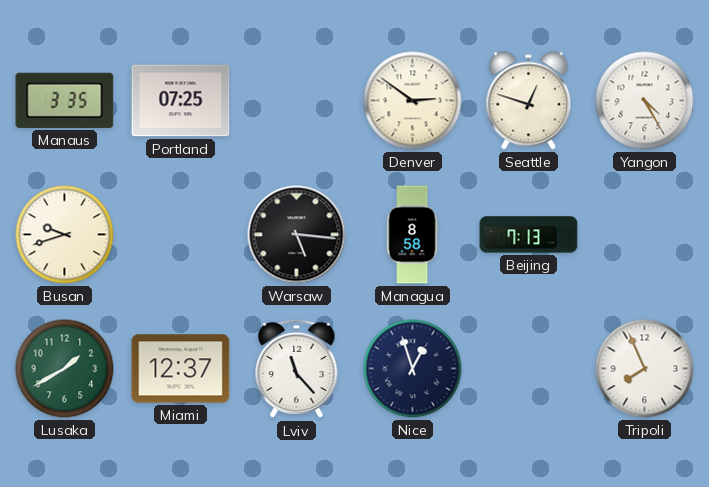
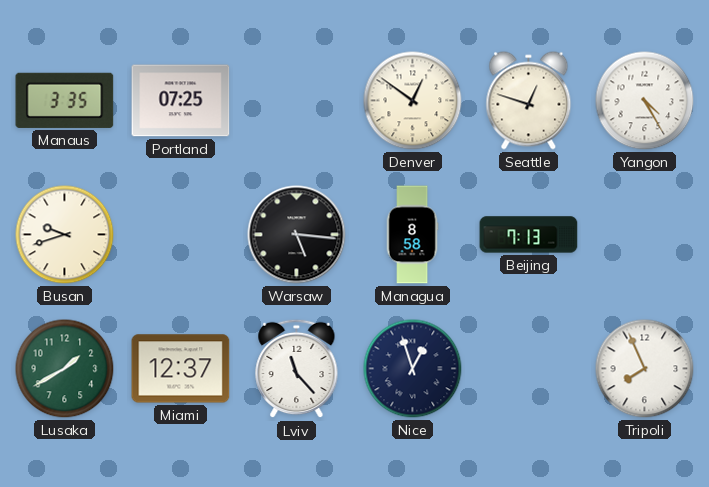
Denver: 2:51 -> 12:51 (413, 101)
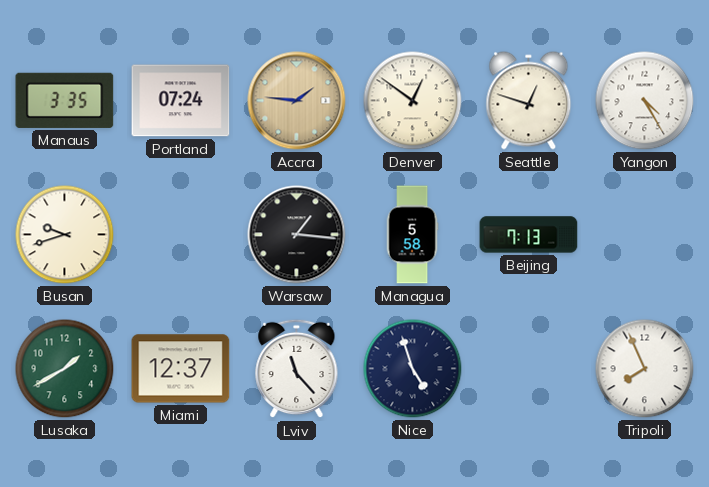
Portland: 07:25 -> 07:24 (181, 101)
Accra: none -> 1:46 (297, 101)
Warsaw: 5:16 -> 1:16 (297, 235)
Managua: 8:58 -> 5:58 (412, 235)
Nice: 12:57 -> 4:57 (413, 369)
